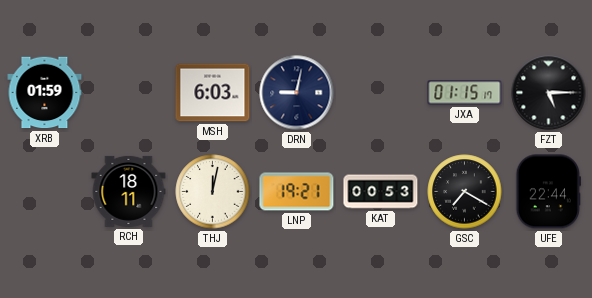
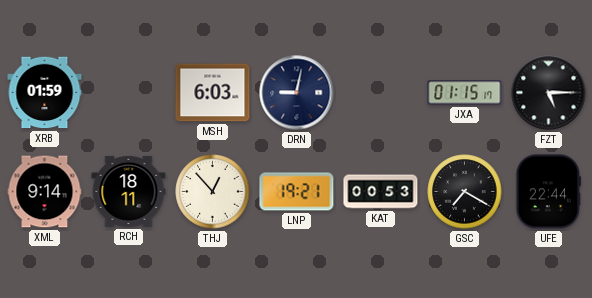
XML: none -> 9:14 (45, 192)
THJ: 12:02 -> 12:53 (213, 192)
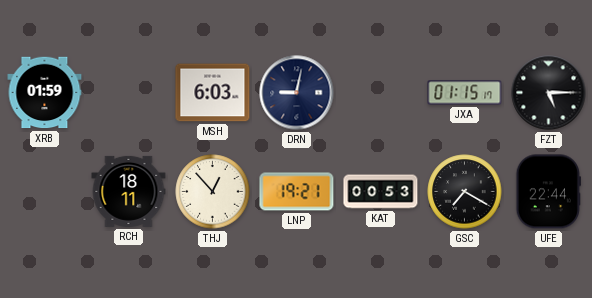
XML: 9:14 -> none (45, 192)
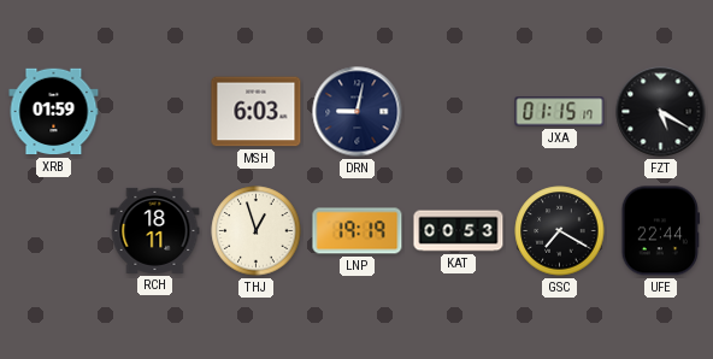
FZT: 5:15 -> 5:20 (661, 112)
THJ: 12:53 -> 12:57 (257, 231)
LNP: 19:21 -> 19:19 (358, 231)
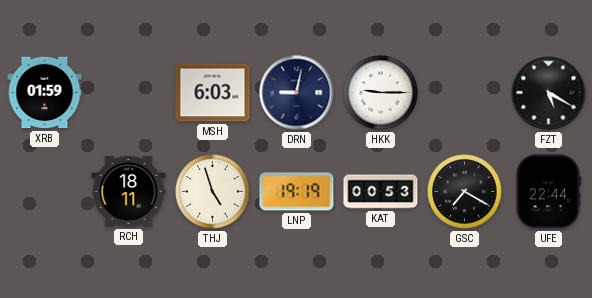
HKK: none -> 9:15 (381, 93)
JXA: 01:15 -> none (560, 112)
THJ: 12:57 -> 4:57 (213, 192)
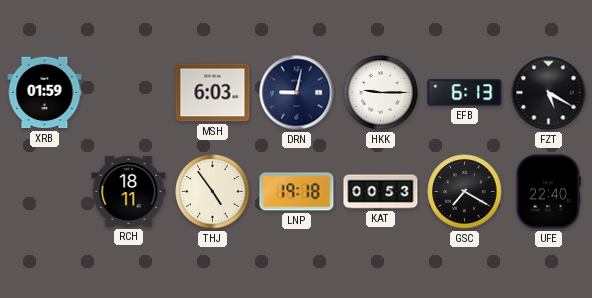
EFB: none -> 6:13 (465, 93)
THJ: 4:57 -> 4:54 (213, 192)
LNP: 19:19 -> 19:18 (297, 192)
UFE: 22:44 -> 22:40 (548, 192)
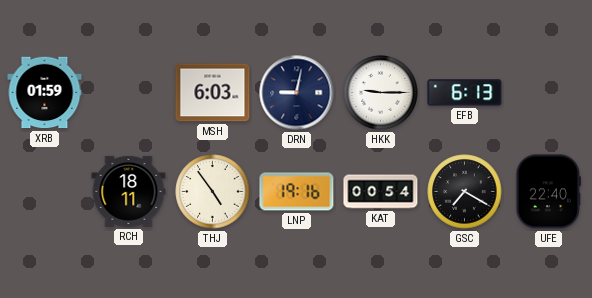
FZT: 5:20 -> none (549, 93)
LNP: 19:18 -> 19:16 (297, 192)
KAT: 00:53 -> 00:54 (381, 192)
